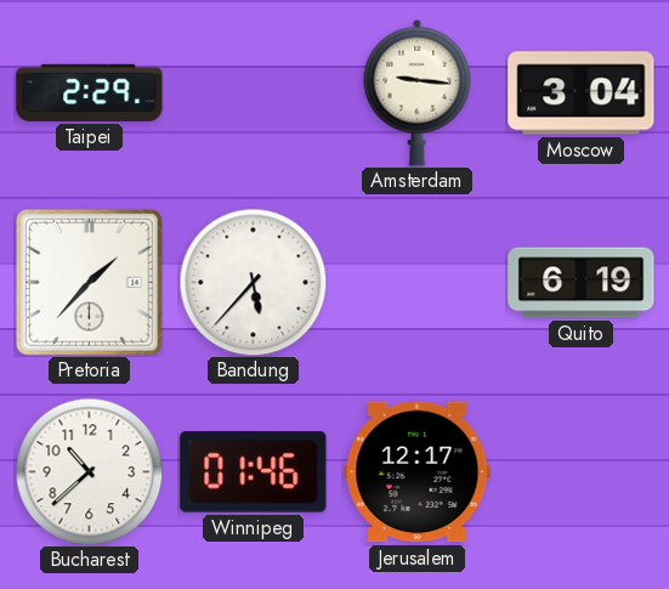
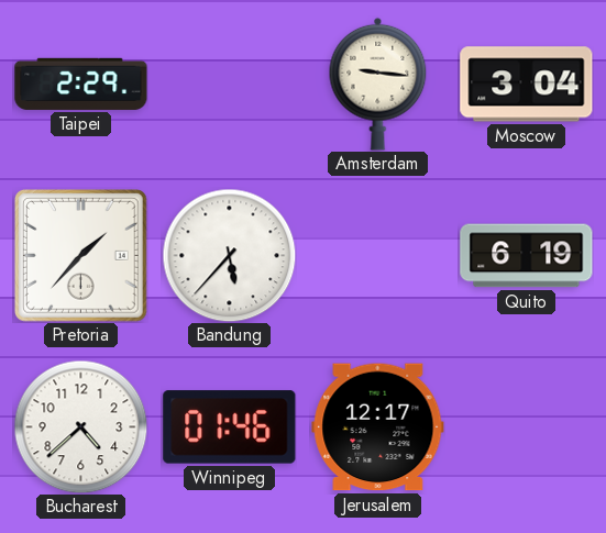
Bucharest: 10:38 -> 4:38 (80, 426)
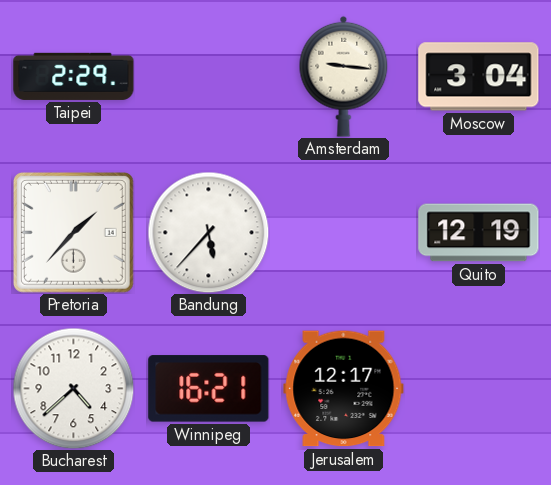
Quito: 6:19 -> 12:19 (479, 233)
Winnipeg: 01:46 -> 16:21 (209, 389)
